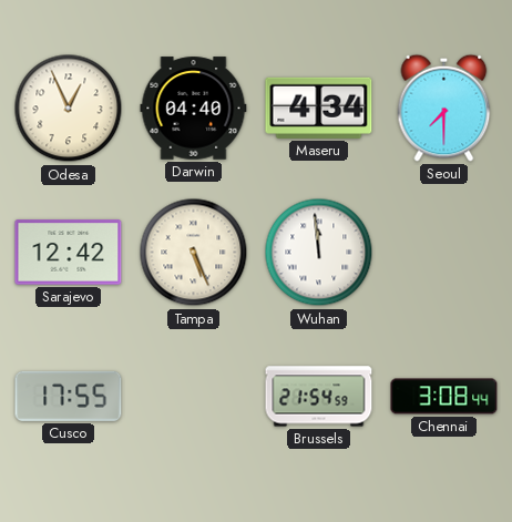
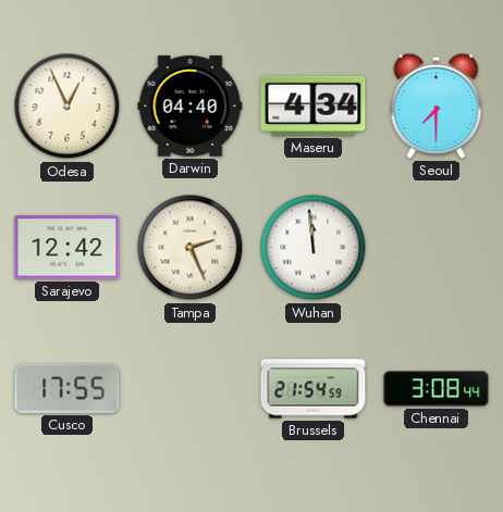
Tampa: 5:26 -> 2:26 (191, 248)
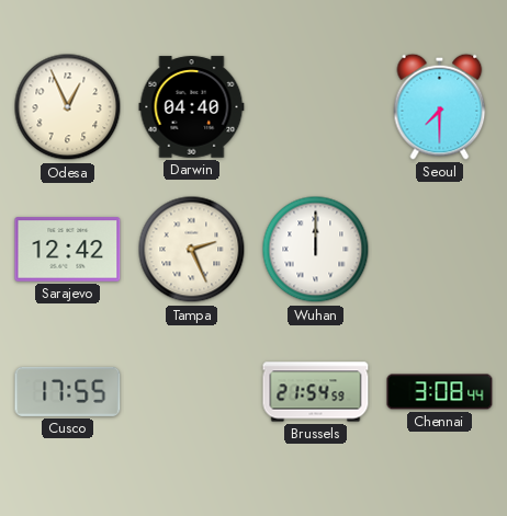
Maseru: 4:34 -> none (314, 105)
Wuhan: 11:59 -> 12:00 (316, 250)
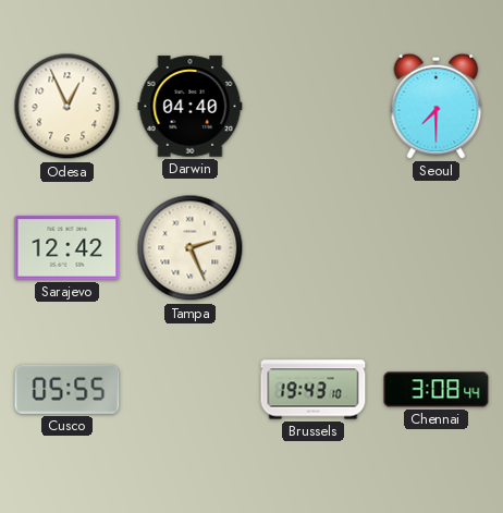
Wuhan: 12:00 -> none (316, 250)
Cusco: 17:55 -> 05:55 (68, 389)
Brussels: 21:54 -> 19:43 (314, 390)
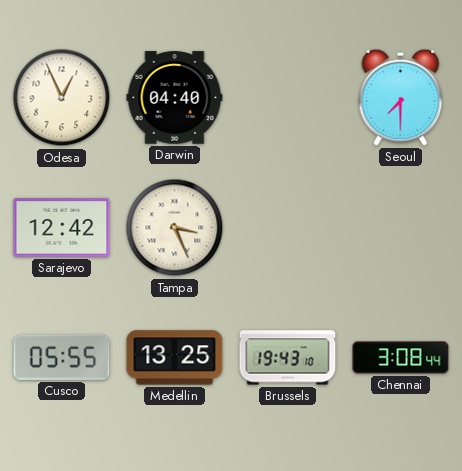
Tampa: 2:26 -> 3:26 (175, 228)
Medellin: none -> 13:25 (175, 358)
